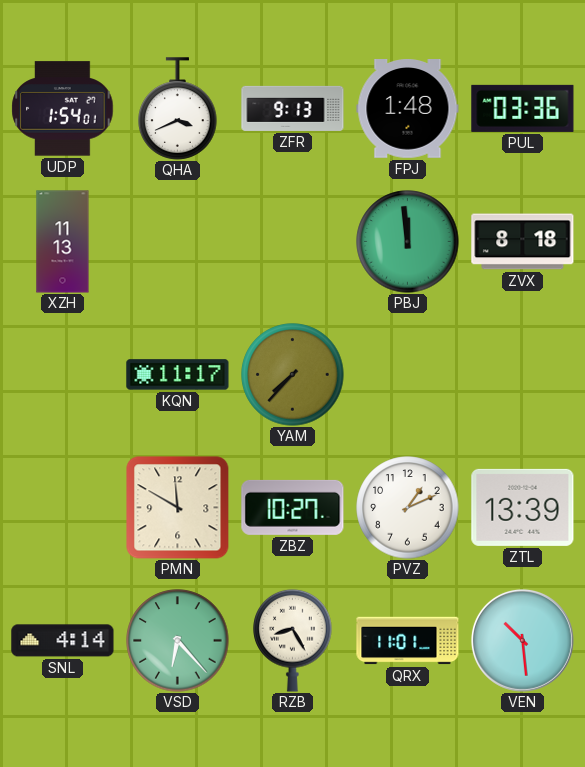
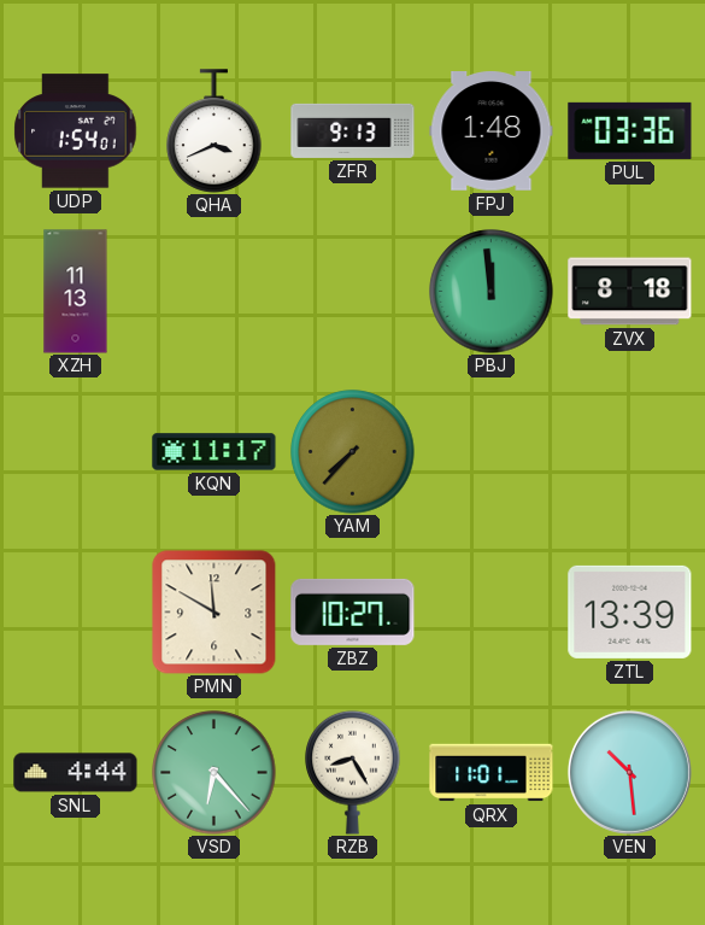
PVZ: 1:11 -> none (408, 508)
SNL: 4:14 -> 4:44 (76, 773)
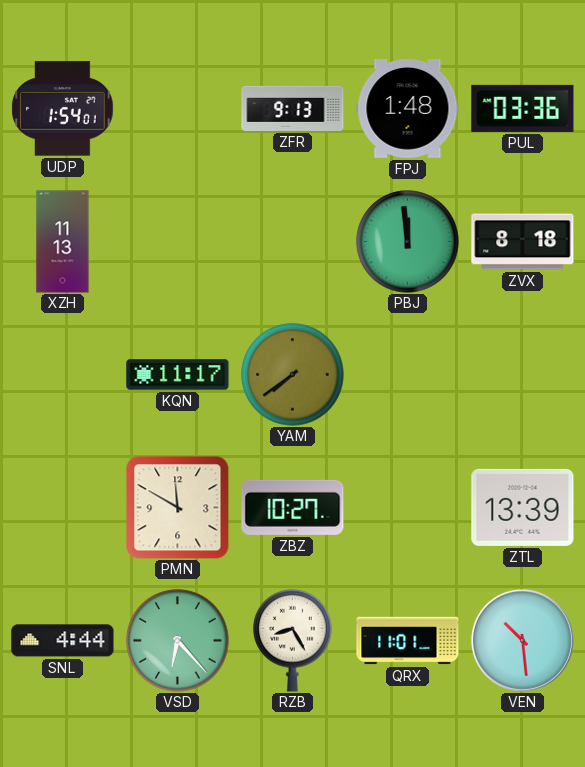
QHA: 3:41 -> none (215, 131)
YAM: 7:37 -> 7:39 (293, 375)
